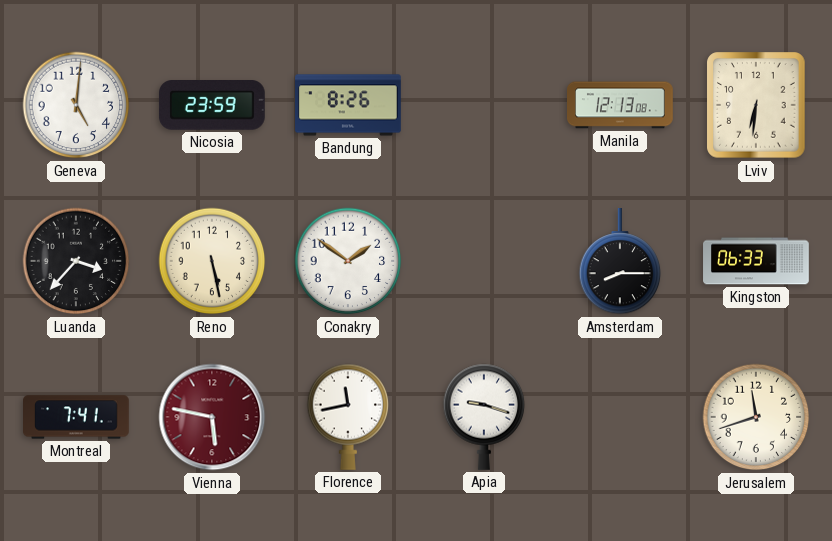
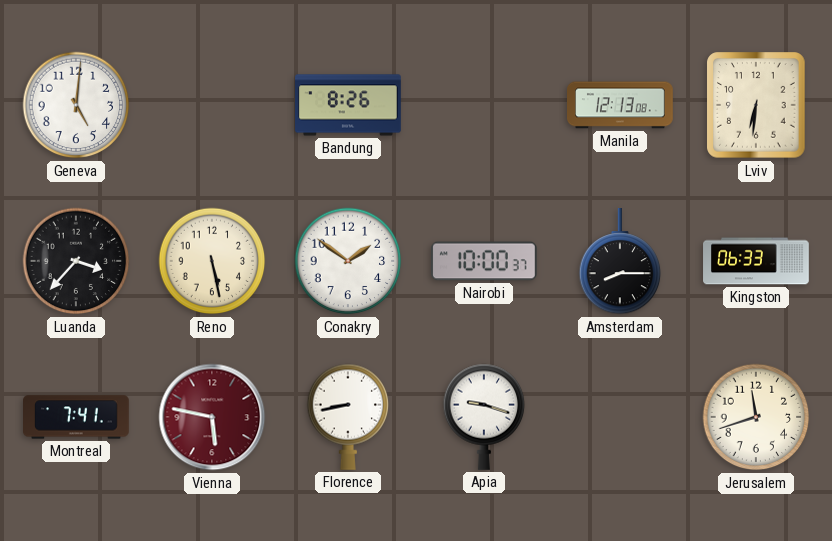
Nicosia: 23:59 -> none (212, 106)
Nairobi: none -> 10:00 (485, 261)
Florence: 11:43 -> 8:43 (348, 417)
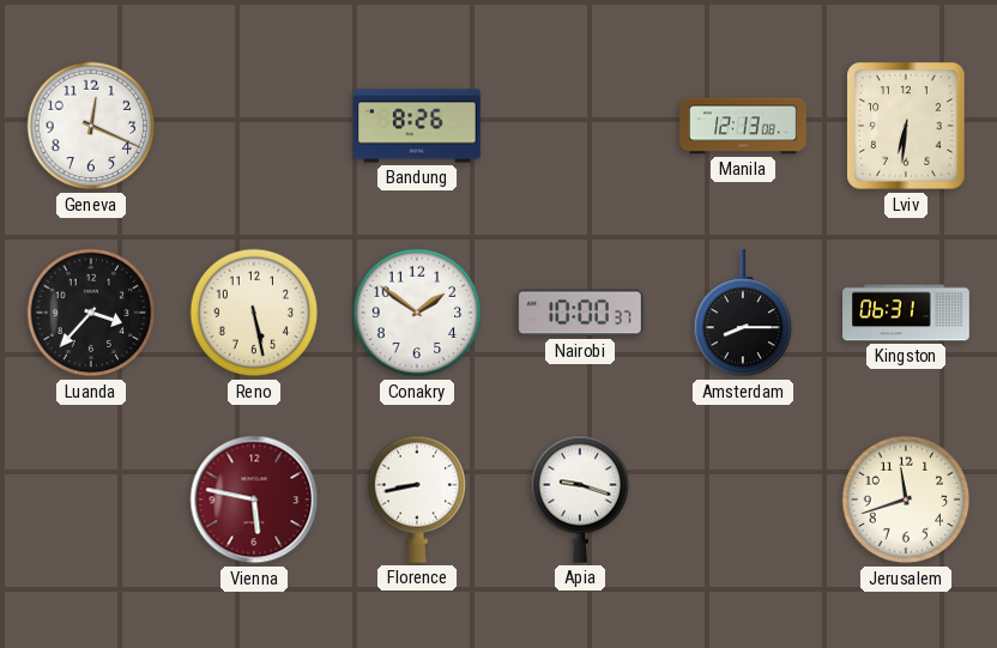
Geneva: 5:01 -> 12:19 (91, 126)
Kingston: 06:33 -> 06:31 (906, 313)
Montreal: 7:41 -> none (77, 417)
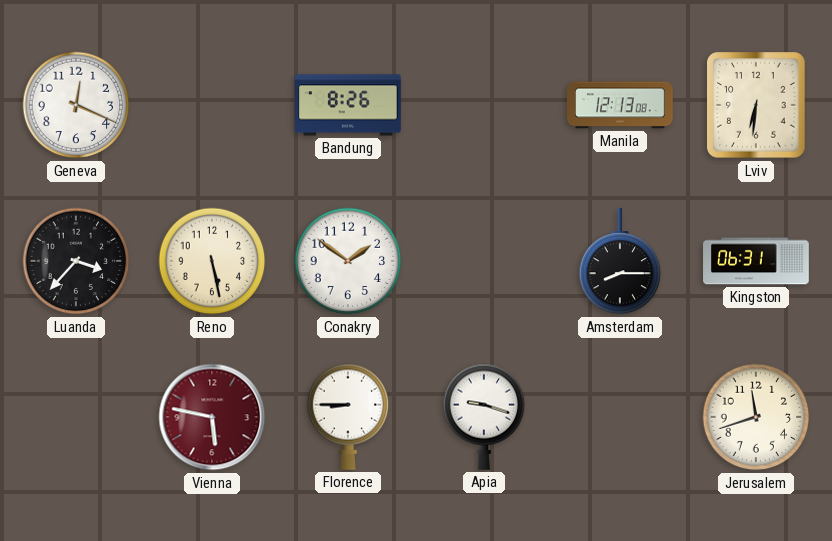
Nairobi: 10:00 -> none (581, 313)
Florence: 8:43 -> 8:45 (348, 417)
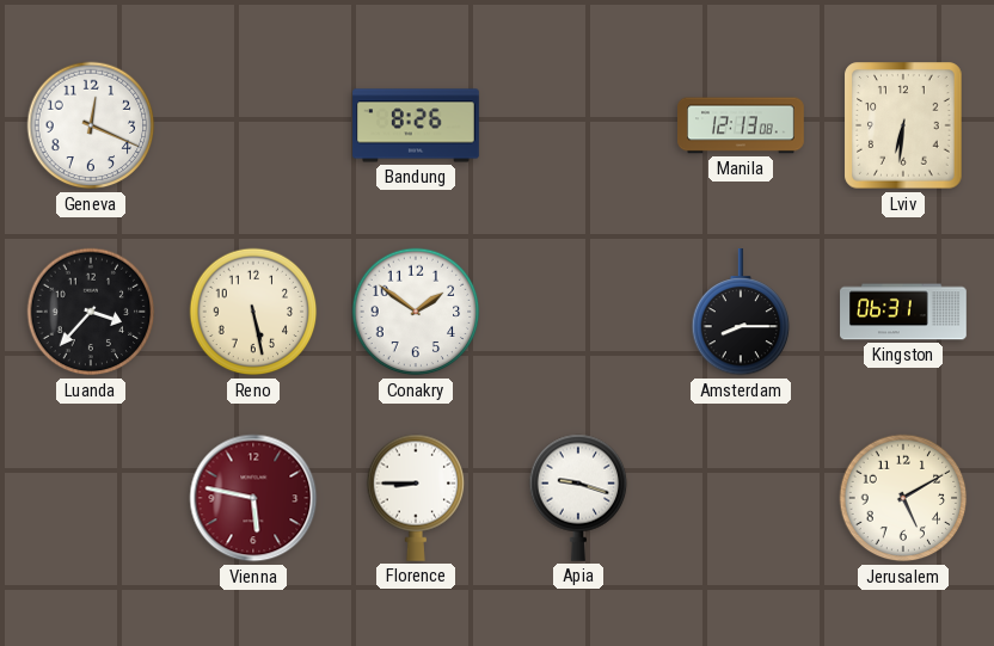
Jerusalem: 11:42 -> 5:10 (903, 498)
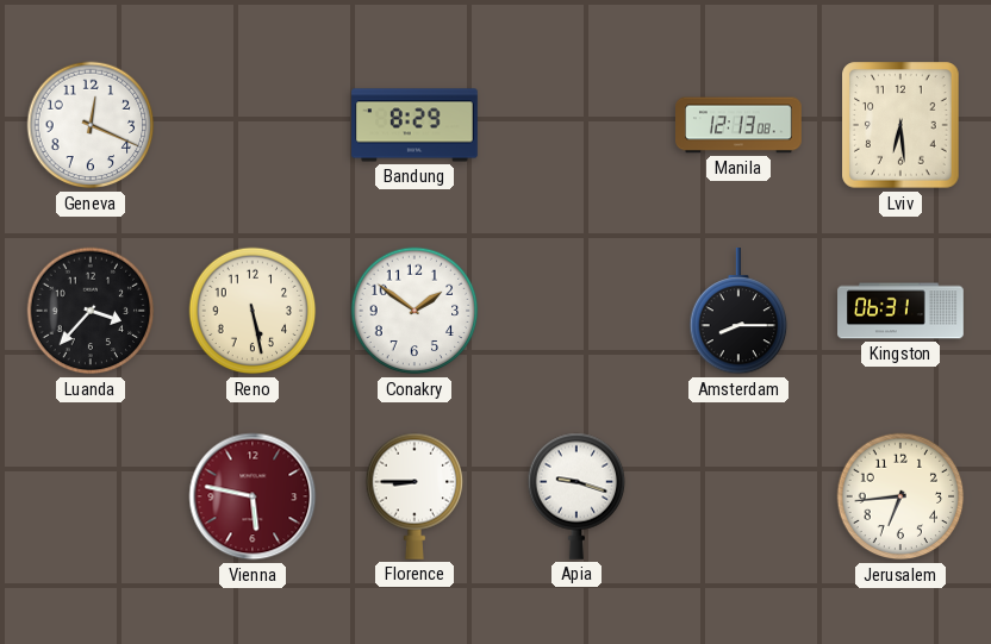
Bandung: 8:26 -> 8:29 (415, 125)
Lviv: 6:31 -> 6:29 (900, 125)
Jerusalem: 5:10 -> 6:44 (900, 496)
